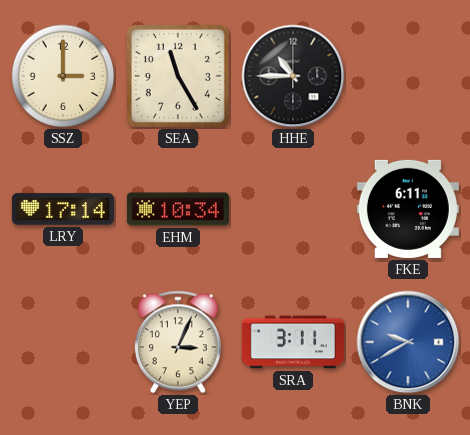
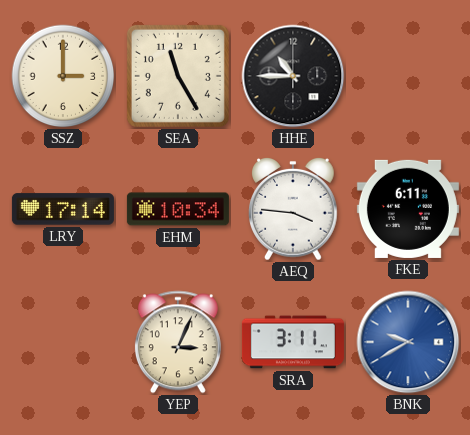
AEQ: none -> 3:46 (293, 209)
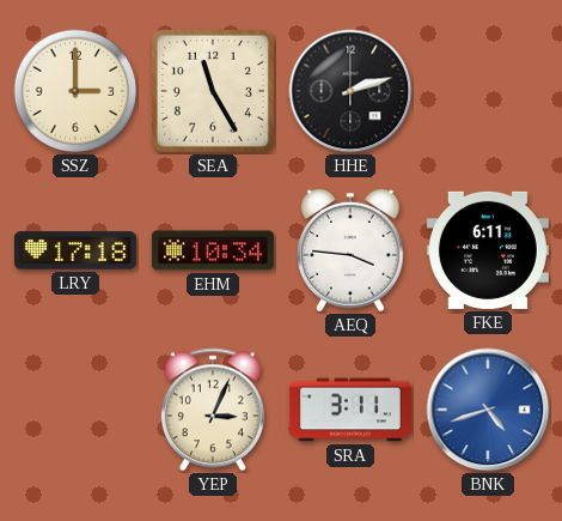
HHE: 10:45 -> 2:12 (350, 91)
LRY: 17:14 -> 17:18 (75, 250)
BNK: 9:40 -> 4:42 (488, 410)
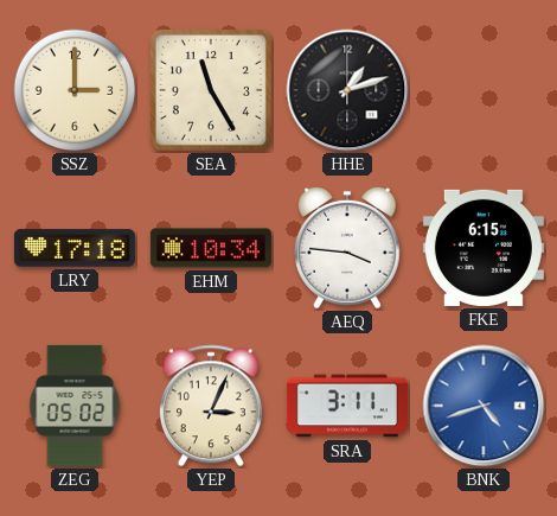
HHE: 2:12 -> 1:12 (347, 90)
FKE: 6:11 -> 6:15 (484, 248)
ZEG: none -> 05:02 (75, 406)
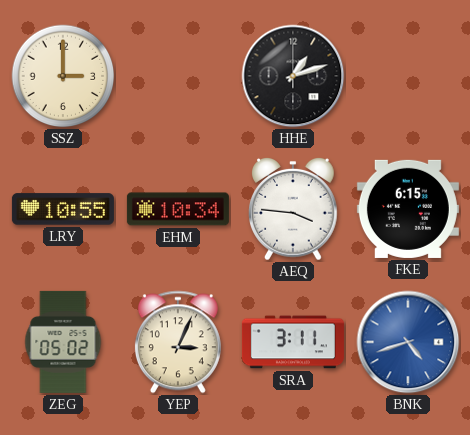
SEA: 11:25 -> none (211, 90)
LRY: 17:18 -> 10:55 (63, 209)
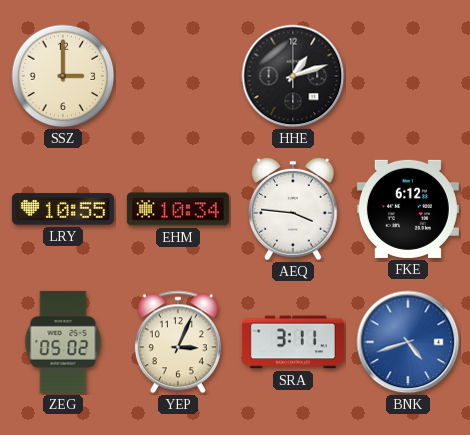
FKE: 6:15 -> 6:12 (408, 209)
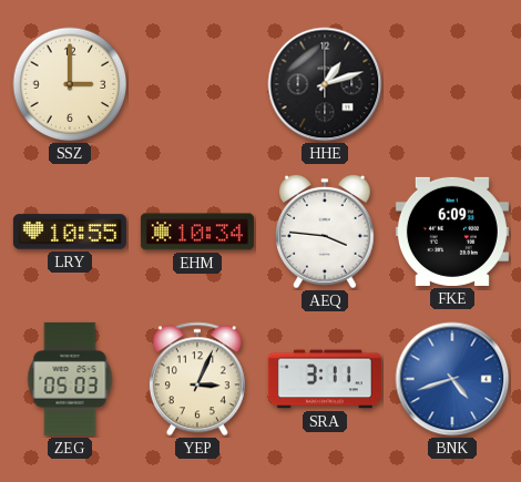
FKE: 6:12 -> 6:09 (452, 232)
ZEG: 05:02 -> 05:03 (70, 379)
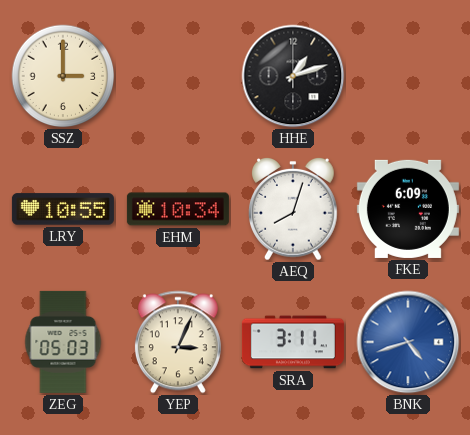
AEQ: 3:46 -> 8:03 (293, 209)
